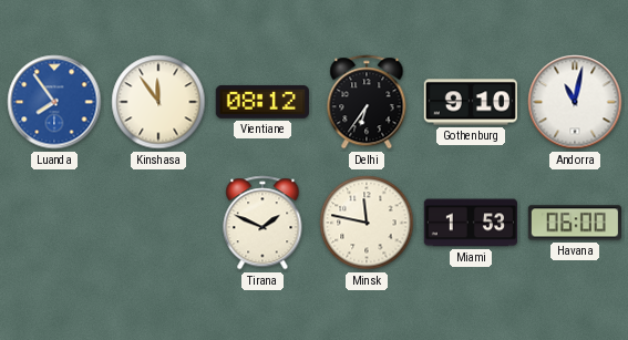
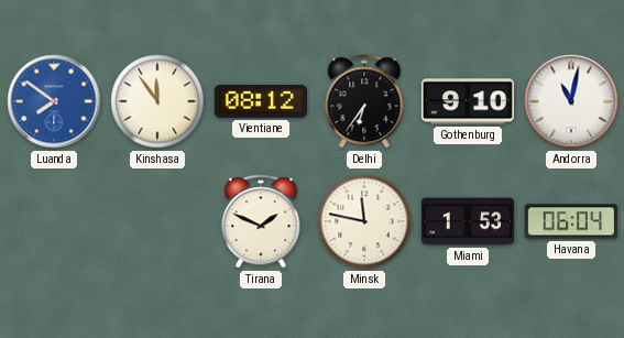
Luanda: 7:54 -> 7:51 (54, 101)
Havana: 06:00 -> 06:04 (570, 221)
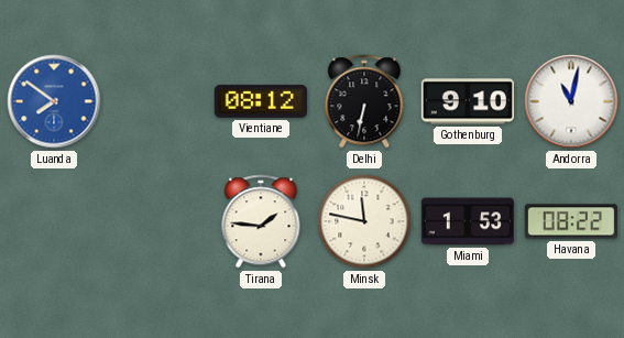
Kinshasa: 11:54 -> none (157, 101)
Delhi: 6:36 -> 6:32 (364, 101)
Tirana: 1:49 -> 1:46 (261, 221)
Havana: 06:04 -> 08:22 (570, 221)
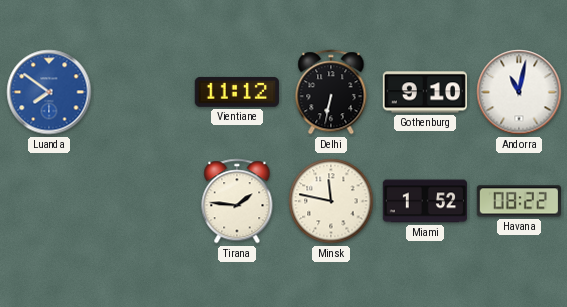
Vientiane: 08:12 -> 11:12 (237, 92)
Miami: 1:53 -> 1:52 (425, 201)
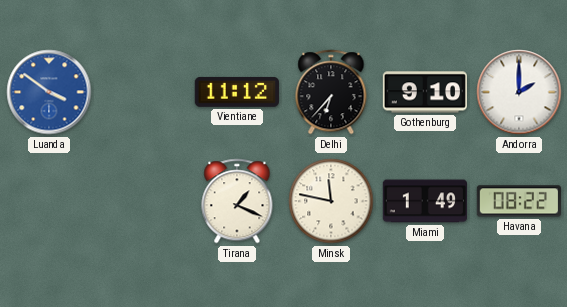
Luanda: 7:51 -> 3:51 (49, 92)
Delhi: 6:32 -> 6:37 (331, 92)
Andorra: 11:02 -> 2:00 (519, 92)
Tirana: 1:46 -> 1:19 (237, 201)
Miami: 1:52 -> 1:49 (425, 201)
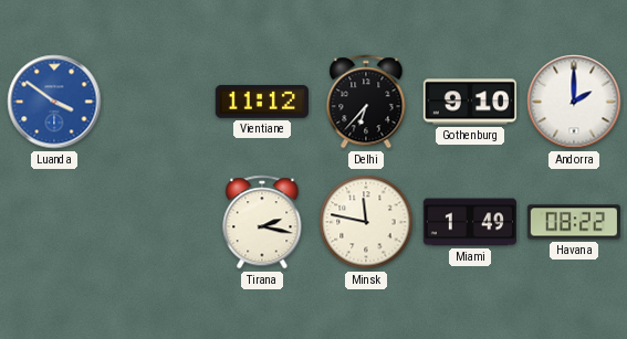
Tirana: 1:19 -> 2:17 (262, 222)
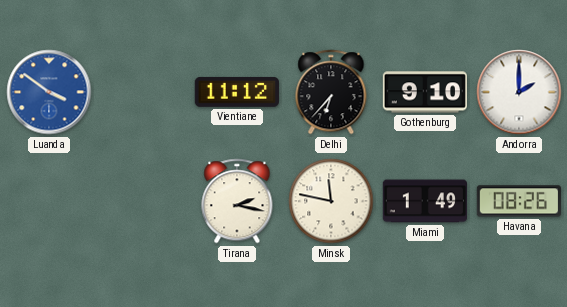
Havana: 08:22 -> 08:26 (518, 201)
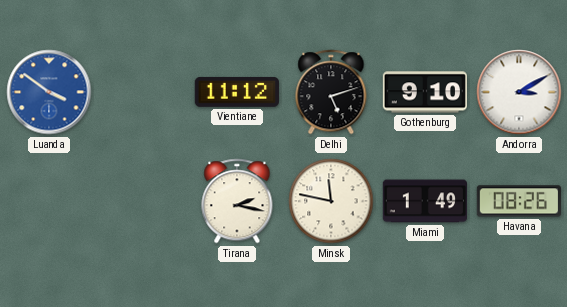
Delhi: 6:37 -> 5:12 (331, 92)
Andorra: 2:00 -> 3:10 (519, 92)
